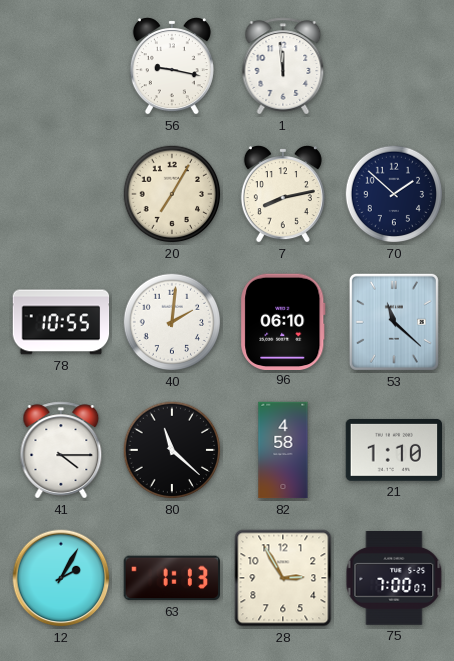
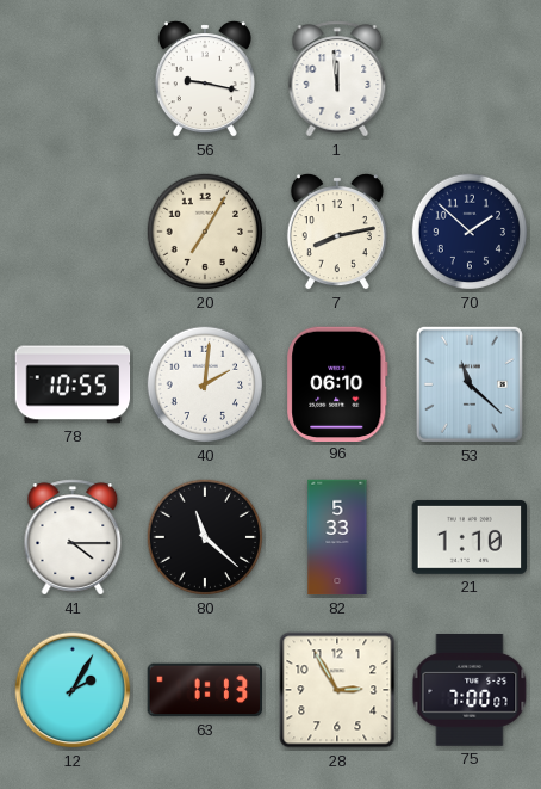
82: 4:58 -> 5:33 (337, 537)
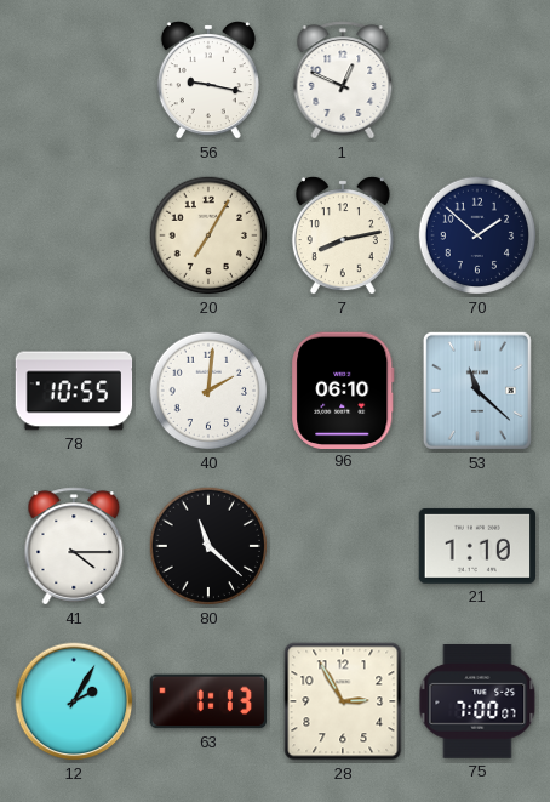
1: 11:59 -> 12:49 (343, 80)
82: 5:33 -> none (337, 537)
